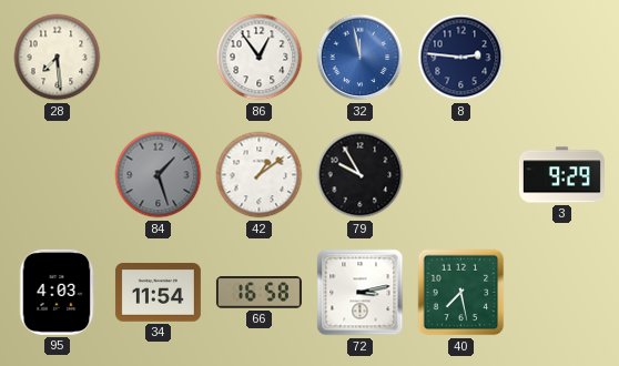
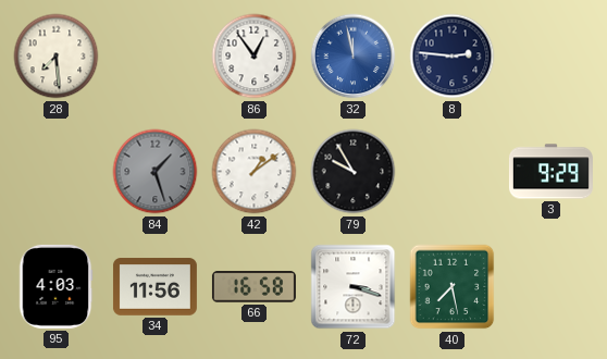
34: 11:54 -> 11:56 (154, 287)
72: 3:13 -> 3:18 (354, 287)
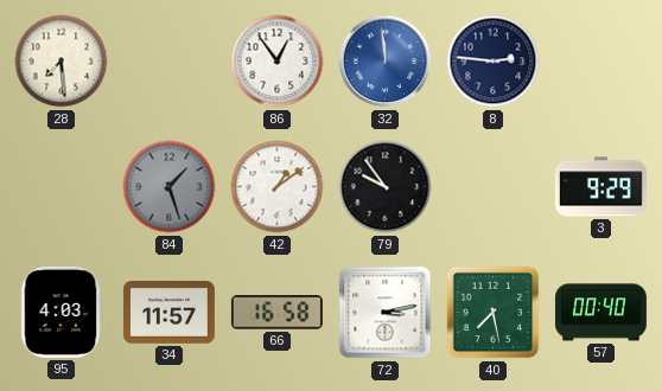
32: 11:58 -> 11:59 (386, 62)
79: 9:55 -> 9:54 (386, 187)
34: 11:56 -> 11:57 (168, 313)
72: 3:18 -> 3:13 (386, 313)
57: none -> 00:40 (600, 313)
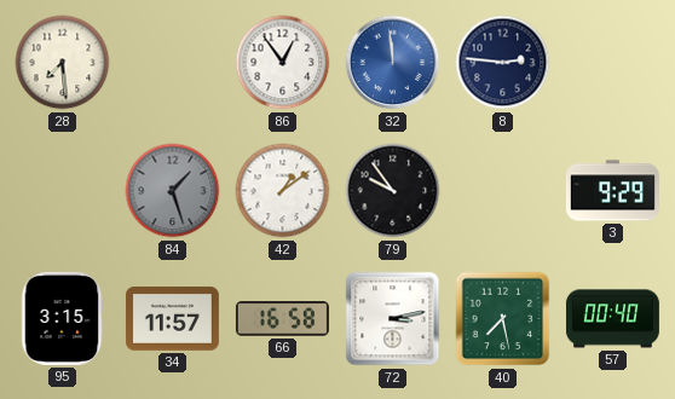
95: 4:03 -> 3:15 (62, 318)
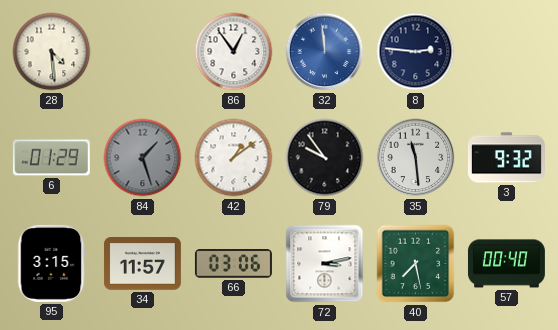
28: 7:29 -> 4:29 (52, 52)
6: none -> 01:29 (51, 158)
35: none -> 11:29 (416, 158)
3: 9:29 -> 9:32 (506, 158)
66: 16:58 -> 03:06 (233, 264)
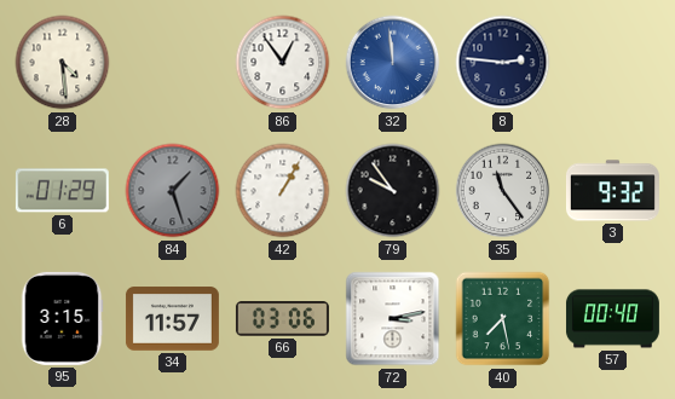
42: 1:09 -> 1:05 (283, 191)
35: 11:29 -> 11:24 (503, 191)
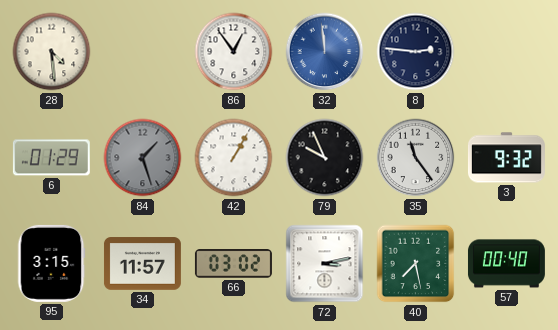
79: 9:54 -> 9:56 (325, 158)
66: 03:06 -> 03:02 (233, 264)
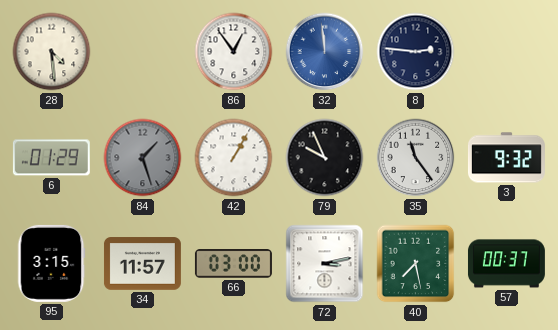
66: 03:02 -> 03:00 (233, 264)
57: 00:40 -> 00:37 (506, 264)
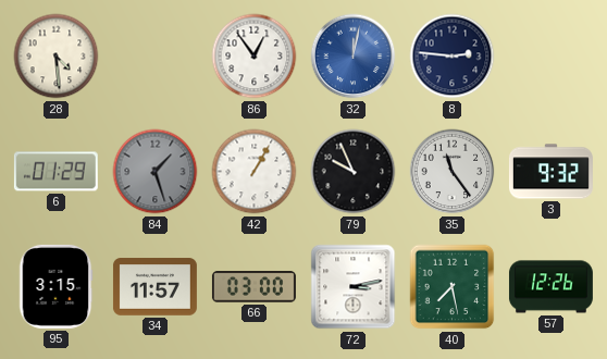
32: 11:59 -> 12:02 (354, 57)
57: 00:37 -> 12:26 (550, 287)
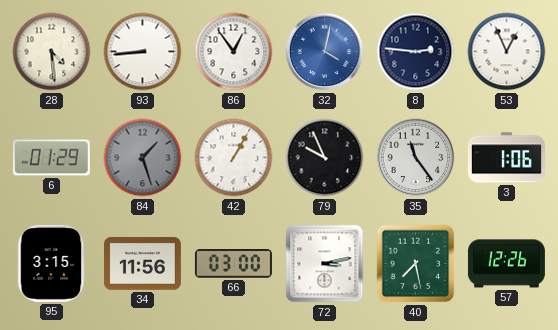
93: none -> 8:44 (143, 52)
32: 12:02 -> 4:02 (325, 52)
53: none -> 12:56 (507, 52)
3: 9:32 -> 1:06 (506, 158)
34: 11:57 -> 11:56 (142, 264)
